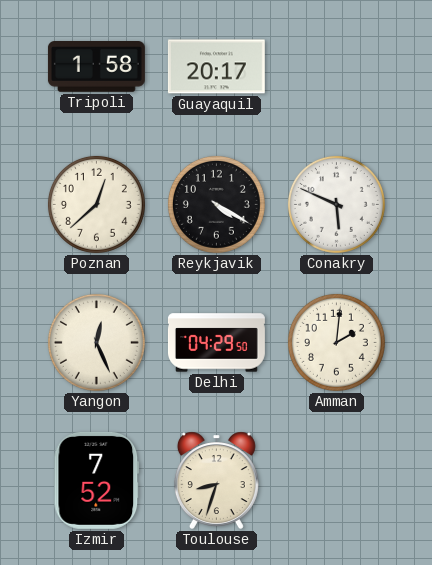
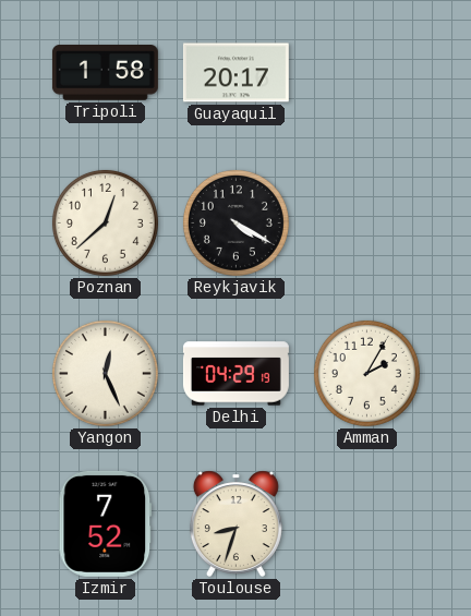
Conakry: 5:49 -> none (336, 204)
Delhi: 04:29:50 -> 04:29:19 (235, 374)
Amman: 2:01 -> 2:05 (366, 373)
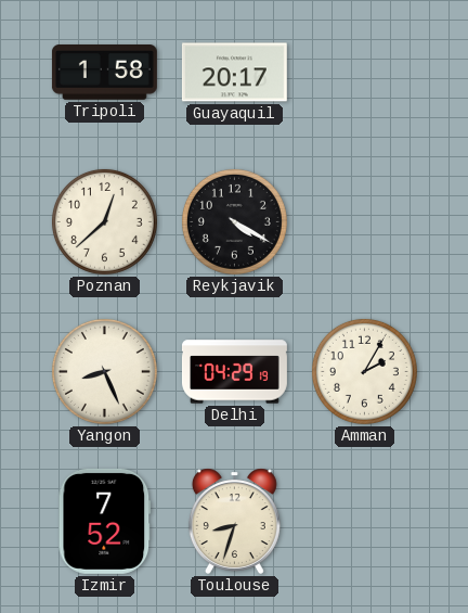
Yangon: 12:26 -> 8:26 (104, 371)
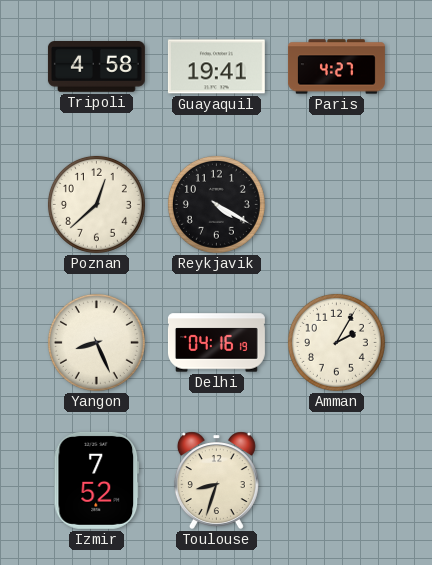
Tripoli: 1:58 -> 4:58 (96, 67)
Guayaquil: 20:17 -> 19:41 (216, 67)
Paris: none -> 4:27 (336, 67)
Delhi: 04:29 -> 04:16 (216, 343)
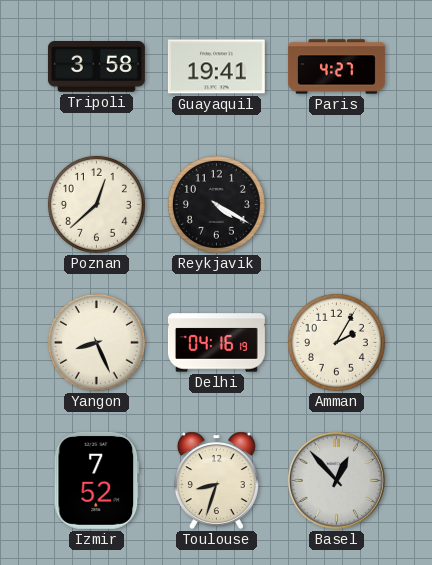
Tripoli: 4:58 -> 3:58 (96, 67)
Basel: none -> 12:53 (336, 480)
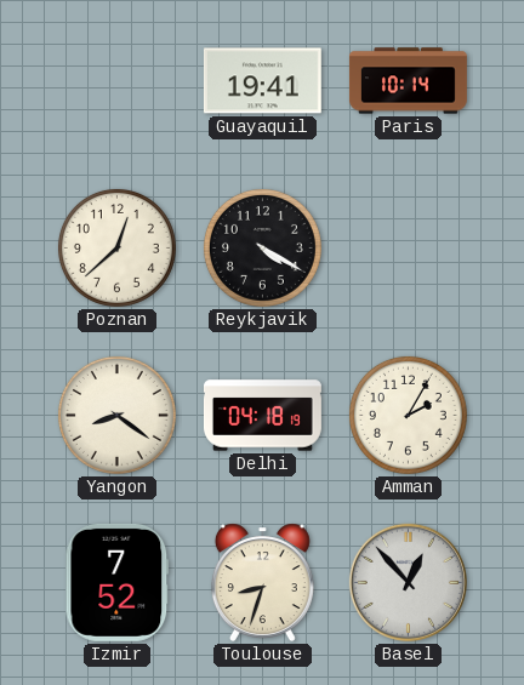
Tripoli: 3:58 -> none (96, 67)
Paris: 4:27 -> 10:14 (408, 81)
Yangon: 8:26 -> 8:21 (116, 415)
Delhi: 04:16 -> 04:18 (262, 416)
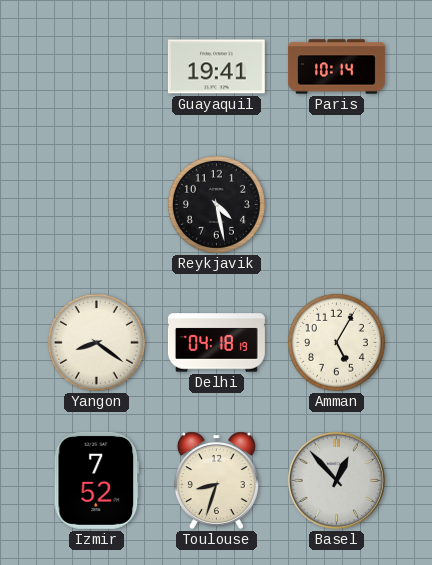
Poznan: 12:38 -> none (116, 247)
Reykjavik: 4:20 -> 4:28 (216, 204)
Amman: 2:05 -> 5:05 (336, 342)
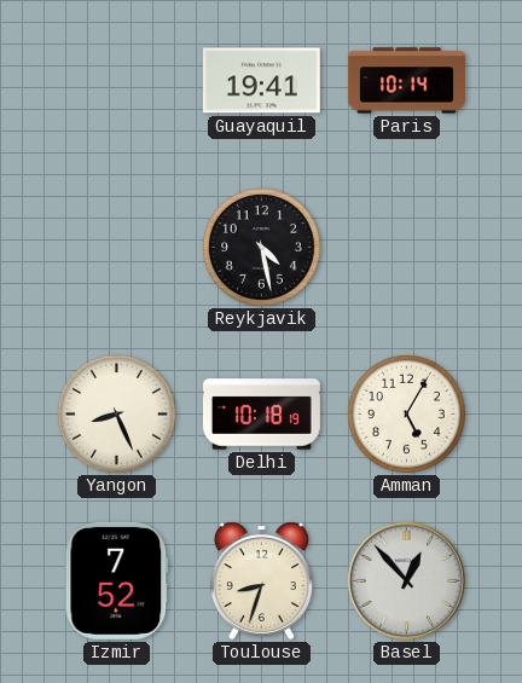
Yangon: 8:21 -> 8:26 (116, 413)
Delhi: 04:18 -> 10:18 (261, 415)
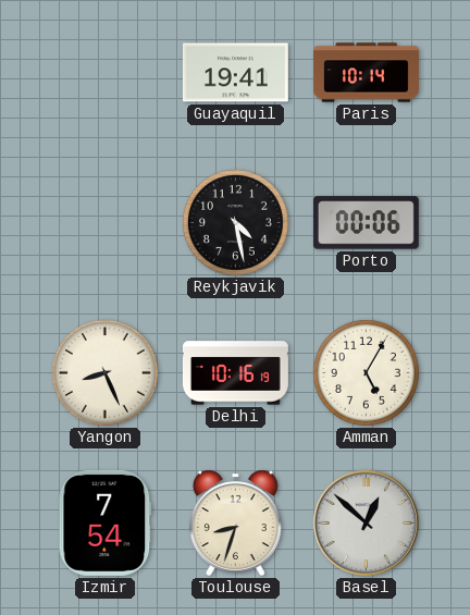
Porto: none -> 00:06 (366, 223)
Delhi: 10:18 -> 10:16 (235, 373)
Izmir: 7:52 -> 7:54 (106, 522)
Basel: 12:53 -> 12:52 (366, 522)
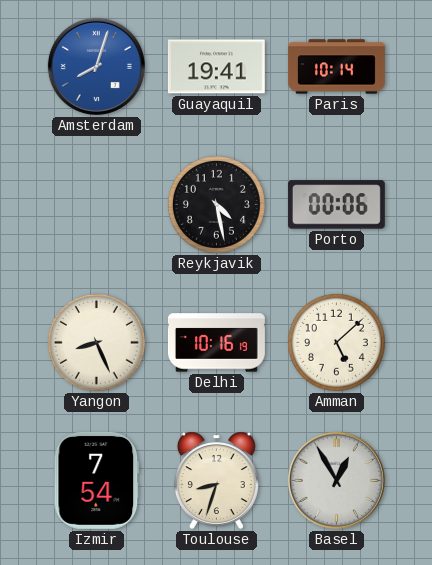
Amsterdam: none -> 8:03 (96, 66)
Amman: 5:05 -> 5:08 (336, 342)
Basel: 12:52 -> 12:55 (336, 480)
